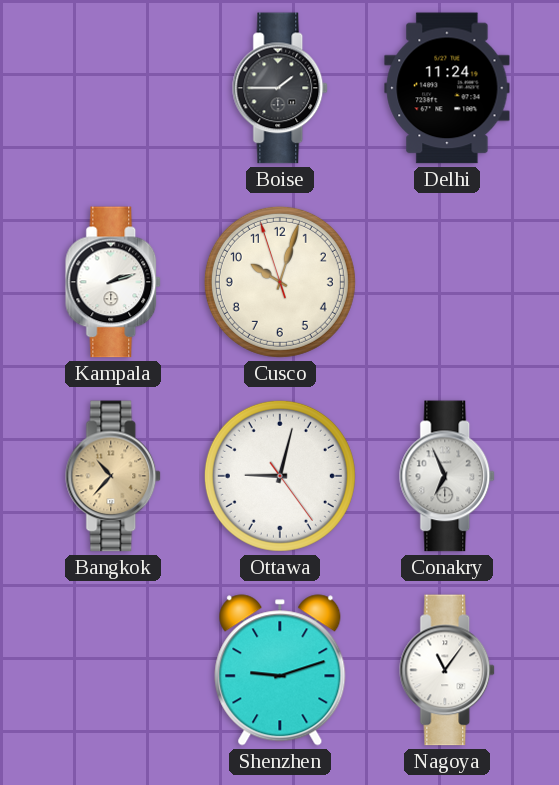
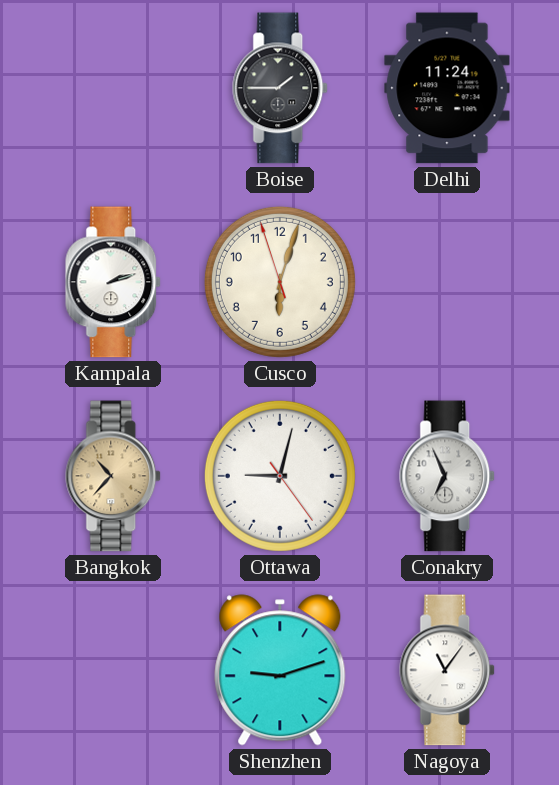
Cusco: 10:02 -> 6:02 (280, 282)
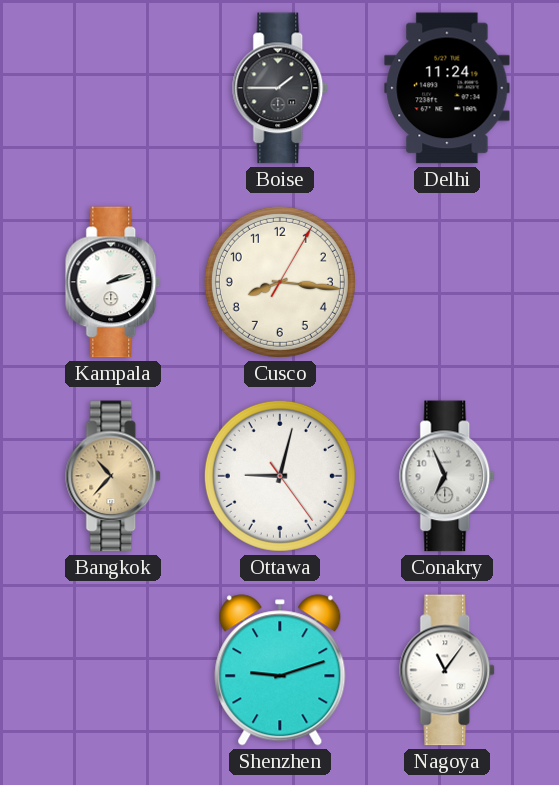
Cusco: 6:02 -> 8:16 (280, 282)
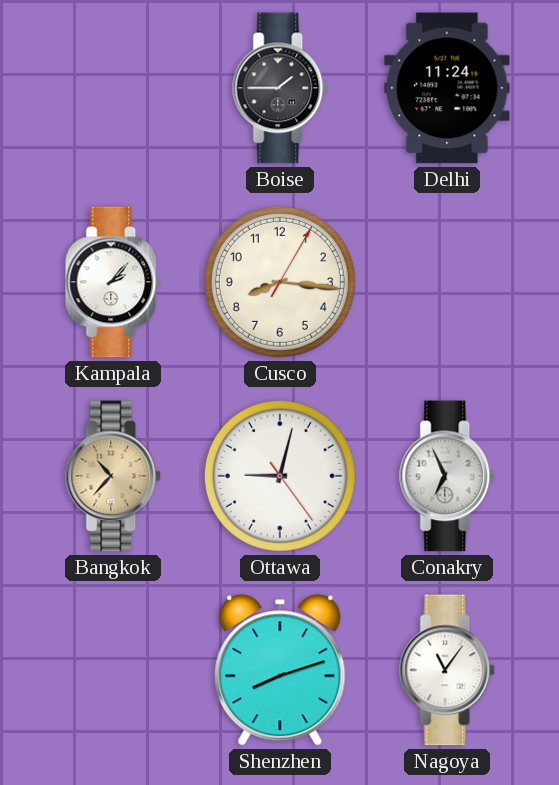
Kampala: 2:12 -> 2:07 (114, 282)
Shenzhen: 9:12 -> 8:12 (280, 670)
